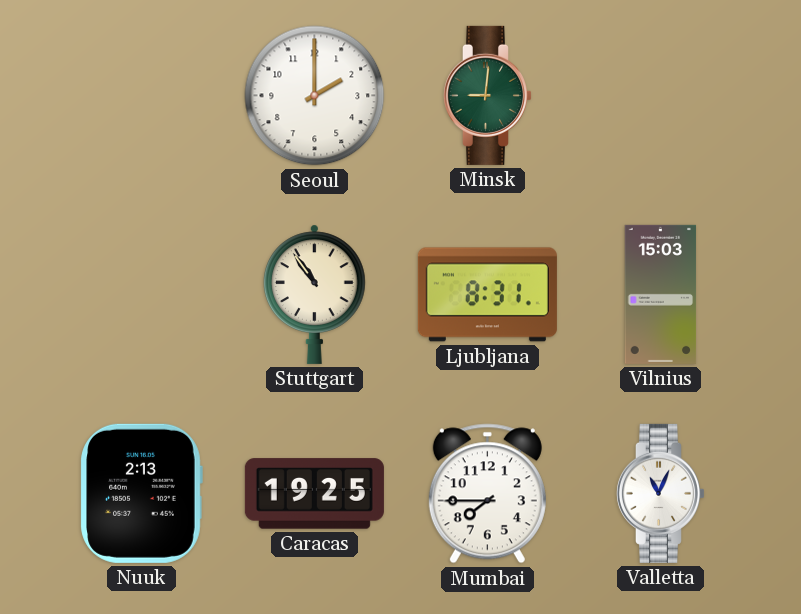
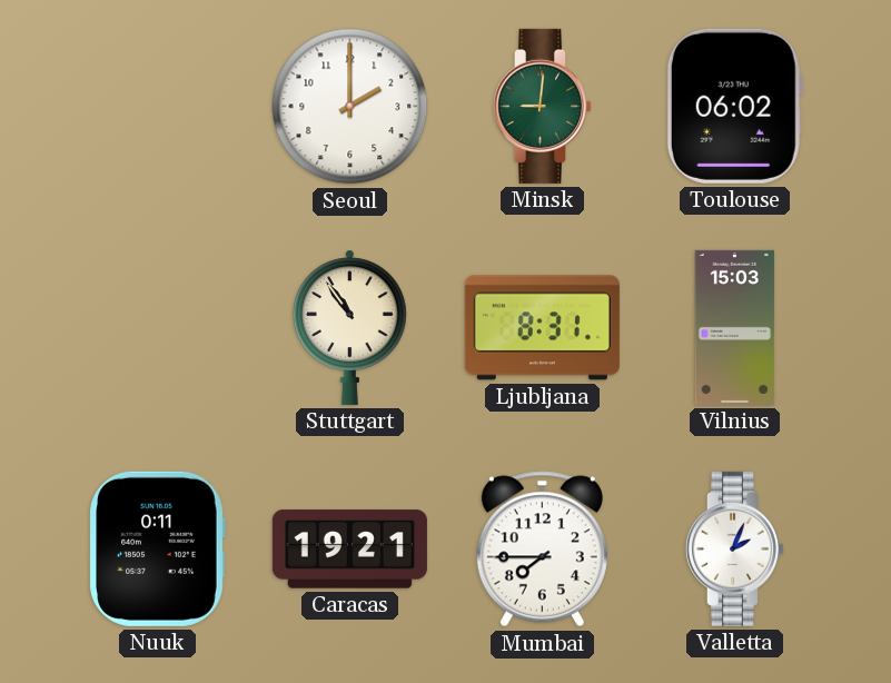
Toulouse: none -> 06:02 (734, 106)
Nuuk: 2:13 -> 0:11 (157, 548)
Caracas: 19:25 -> 19:21 (349, 550)
Valletta: 11:04 -> 2:04 (734, 548)
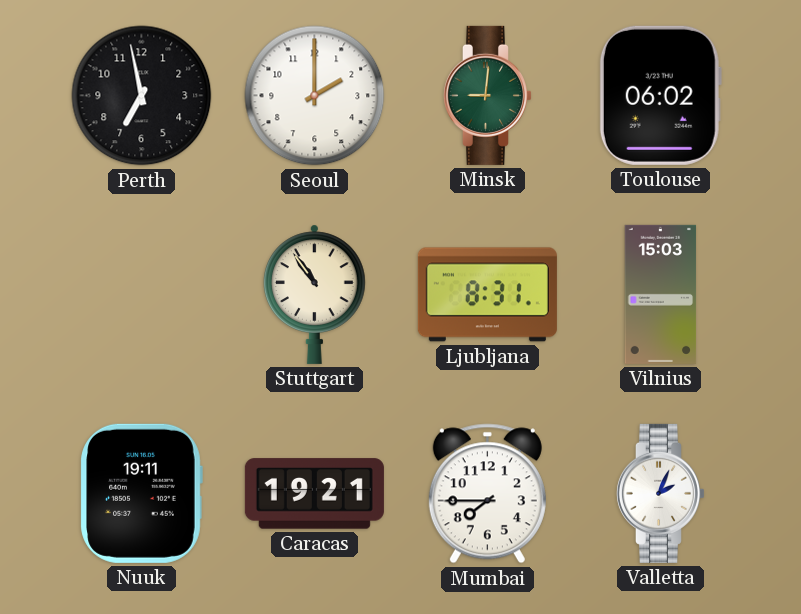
Perth: none -> 6:58 (142, 96)
Nuuk: 0:11 -> 19:11 (141, 493)
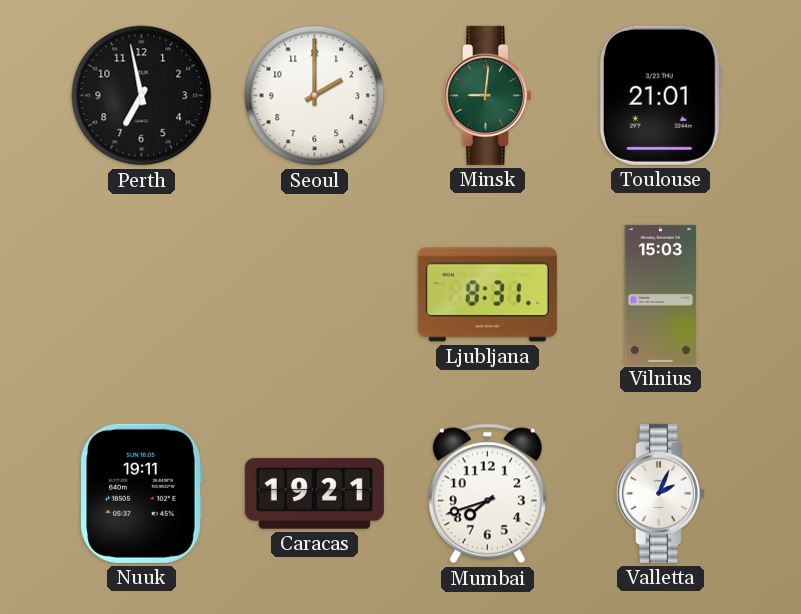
Toulouse: 06:02 -> 21:01 (660, 95)
Stuttgart: 10:54 -> none (314, 294)
Mumbai: 7:45 -> 7:42 (487, 494)
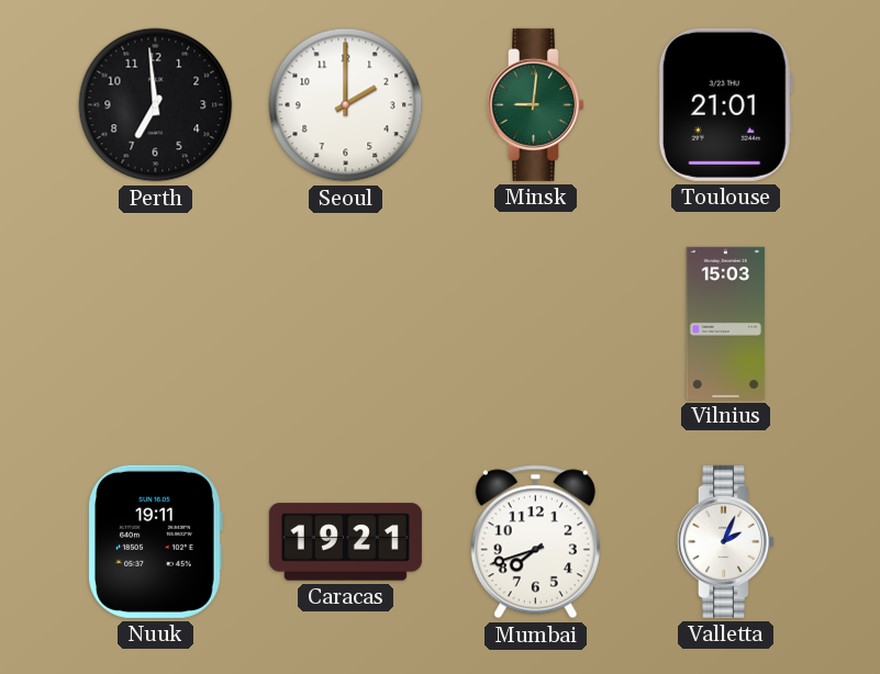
Perth: 6:58 -> 6:59 (156, 105)
Ljubljana: 8:31 -> none (487, 295)
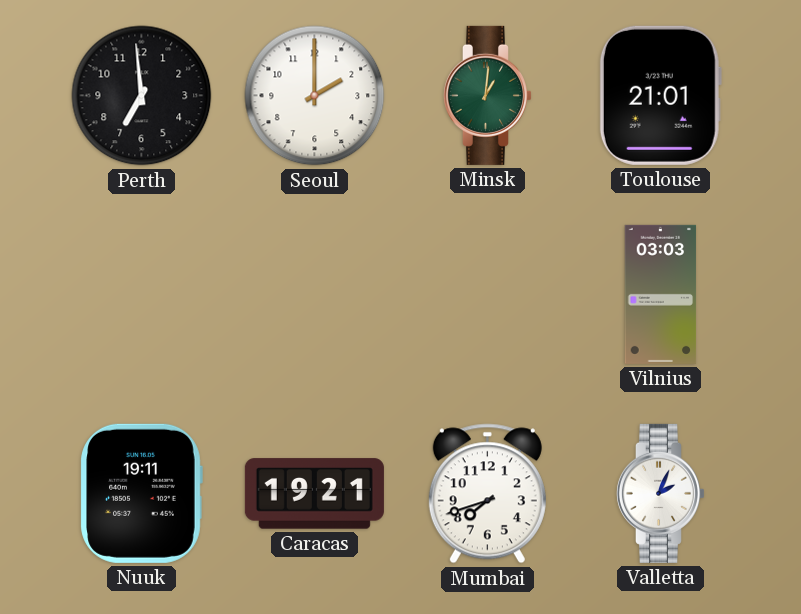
Minsk: 9:01 -> 1:01 (487, 95)
Vilnius: 15:03 -> 03:03 (661, 294)
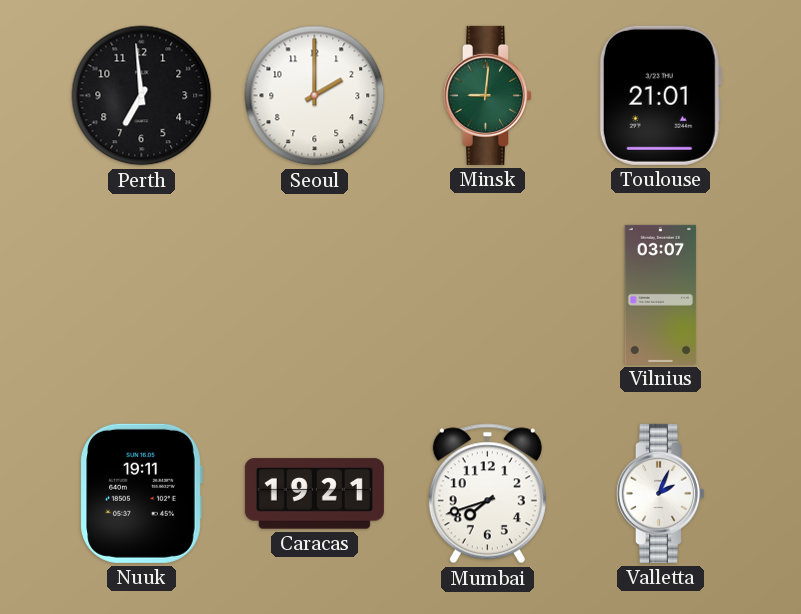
Minsk: 1:01 -> 9:01 (487, 95)
Vilnius: 03:03 -> 03:07 (661, 294)
